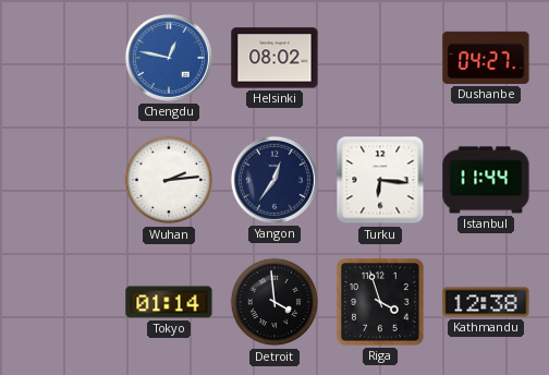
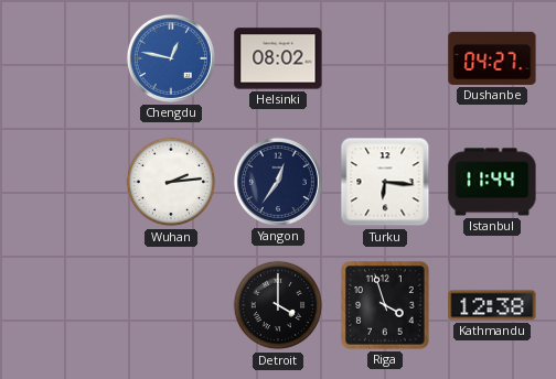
Tokyo: 01:14 -> none (169, 302)
Detroit: 3:59 -> 4:00 (278, 305)
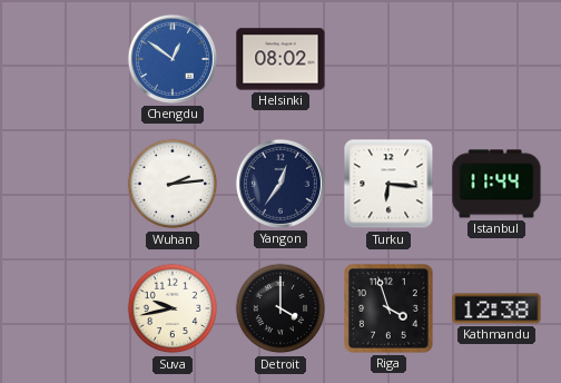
Chengdu: 12:47 -> 12:51 (173, 59)
Dushanbe: 04:27 -> none (492, 58)
Suva: none -> 9:43 (173, 308)
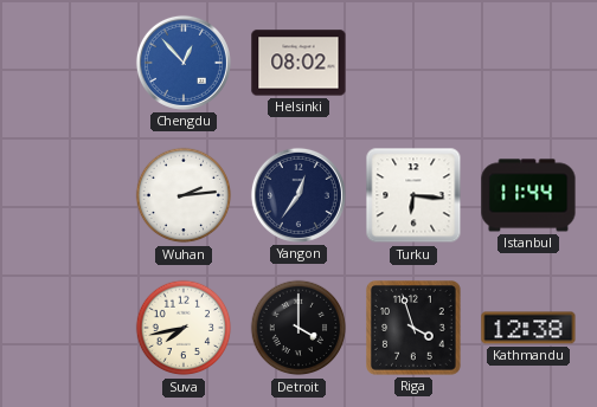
Chengdu: 12:51 -> 12:53 (184, 63)
Suva: 9:43 -> 7:43 (184, 328)
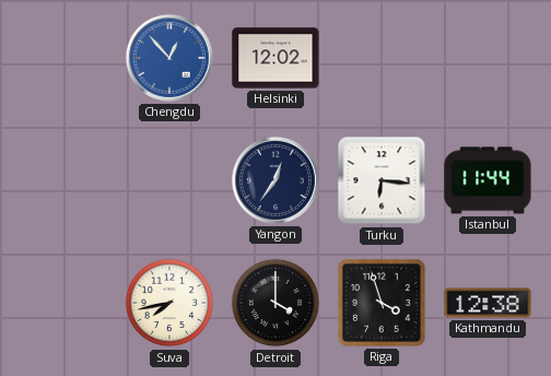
Helsinki: 08:02 -> 12:02 (275, 58)
Wuhan: 2:14 -> none (184, 195)
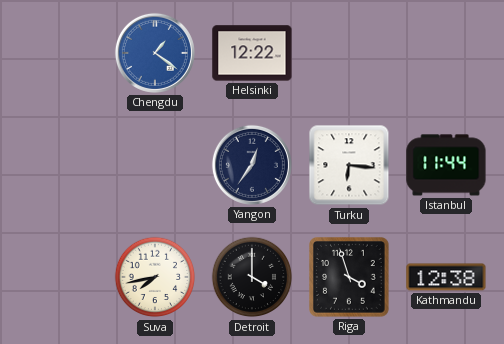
Chengdu: 12:53 -> 1:21 (155, 53)
Helsinki: 12:02 -> 12:22 (252, 53)
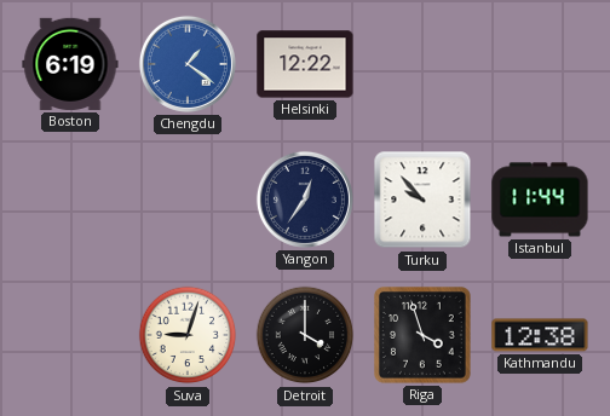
Boston: none -> 6:19 (70, 64)
Turku: 6:16 -> 9:53 (422, 200)
Suva: 7:43 -> 9:03 (188, 335)
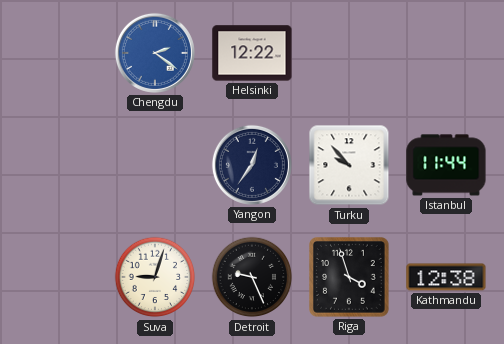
Boston: 6:19 -> none (70, 64)
Chengdu: 1:21 -> 2:21 (155, 53)
Detroit: 4:00 -> 9:26 (252, 277)
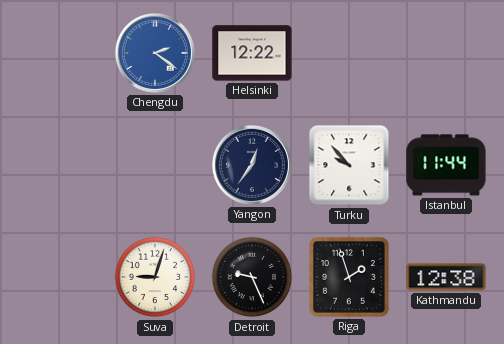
Riga: 3:57 -> 1:57 (350, 278)
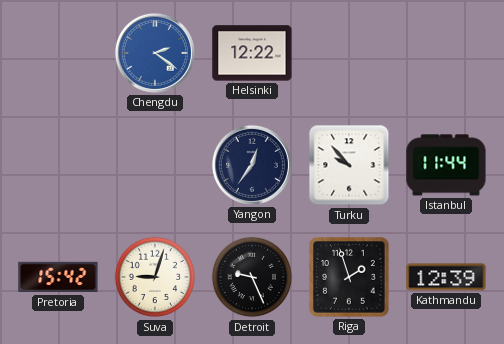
Pretoria: none -> 15:42 (58, 277)
Kathmandu: 12:38 -> 12:39 (446, 277)
